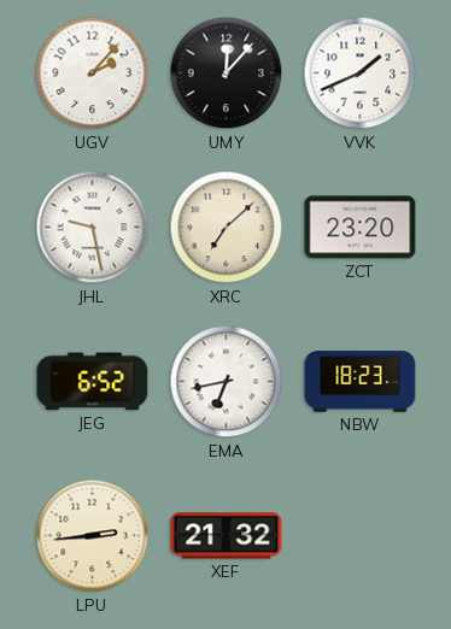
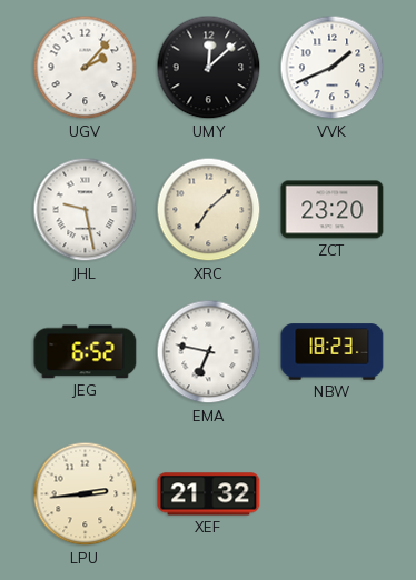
UMY: 12:07 -> 12:08 (209, 68)
EMA: 6:43 -> 6:47 (209, 352)
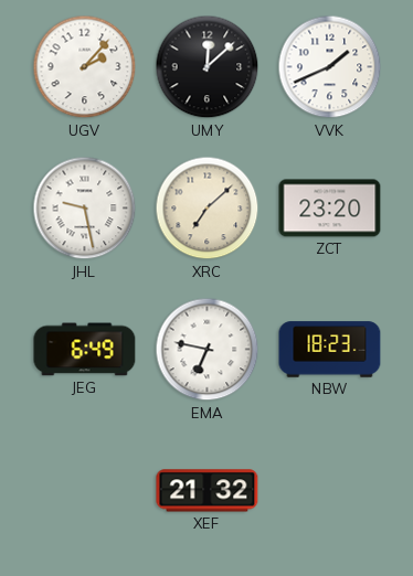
JEG: 6:52 -> 6:49 (85, 350)
LPU: 2:44 -> none (86, 494)
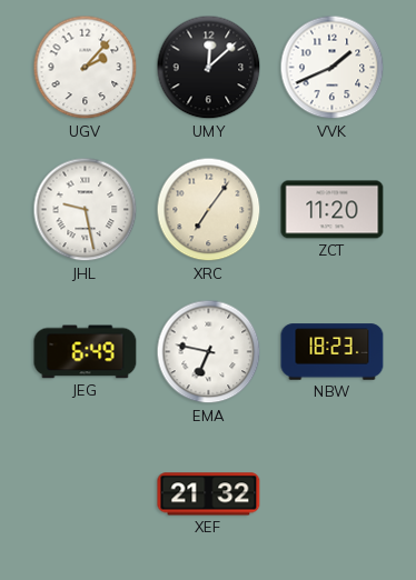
XRC: 7:08 -> 7:06 (209, 210)
ZCT: 23:20 -> 11:20 (333, 210)
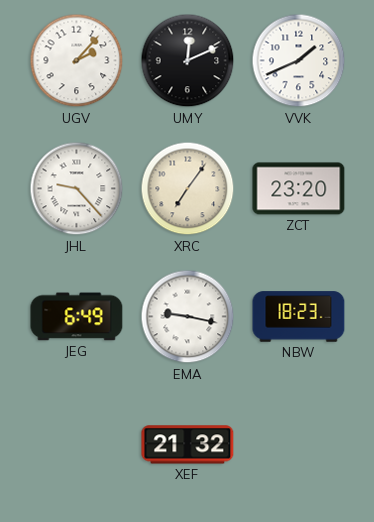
UMY: 12:08 -> 12:11 (188, 61)
JHL: 9:28 -> 9:23 (77, 189)
ZCT: 11:20 -> 23:20 (299, 189)
EMA: 6:47 -> 9:17 (188, 317)
